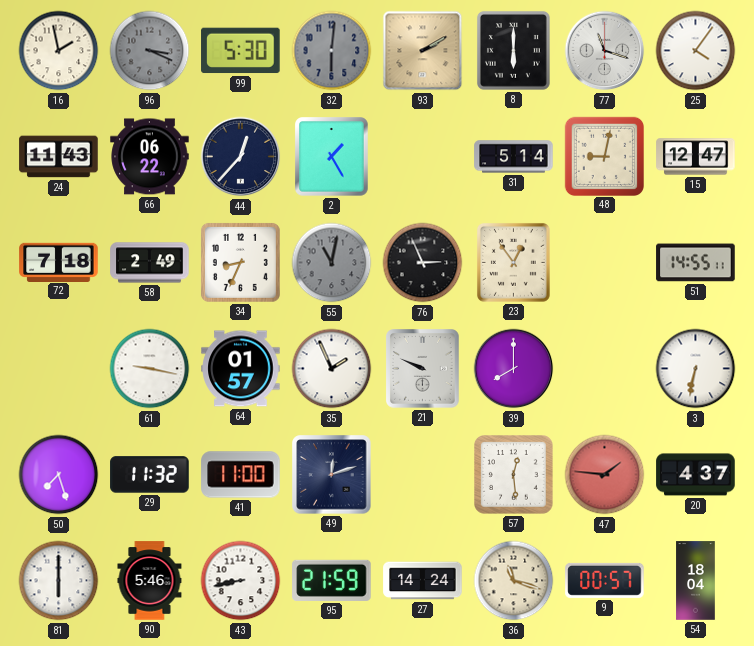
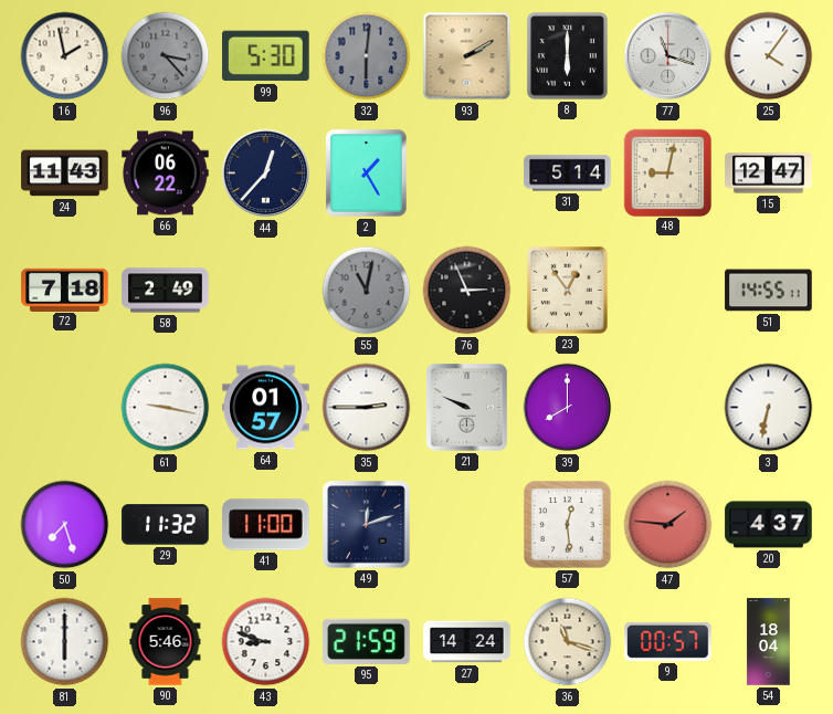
96: 3:19 -> 3:23 (166, 56)
34: 8:34 -> none (240, 262)
35: 1:56 -> 2:45 (367, 408)
43: 8:43 -> 8:48 (266, 642)
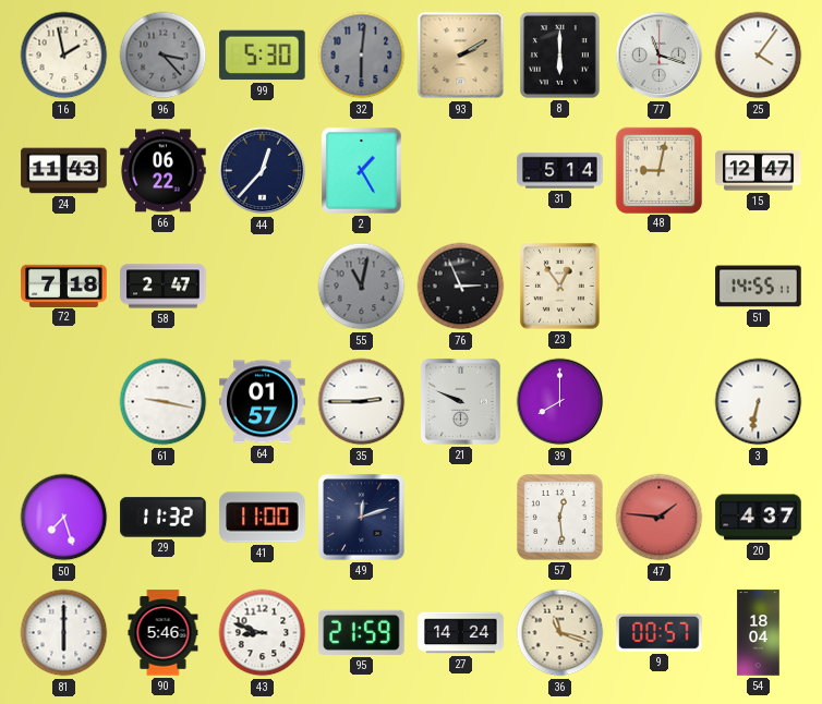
58: 2:49 -> 2:47 (164, 287)
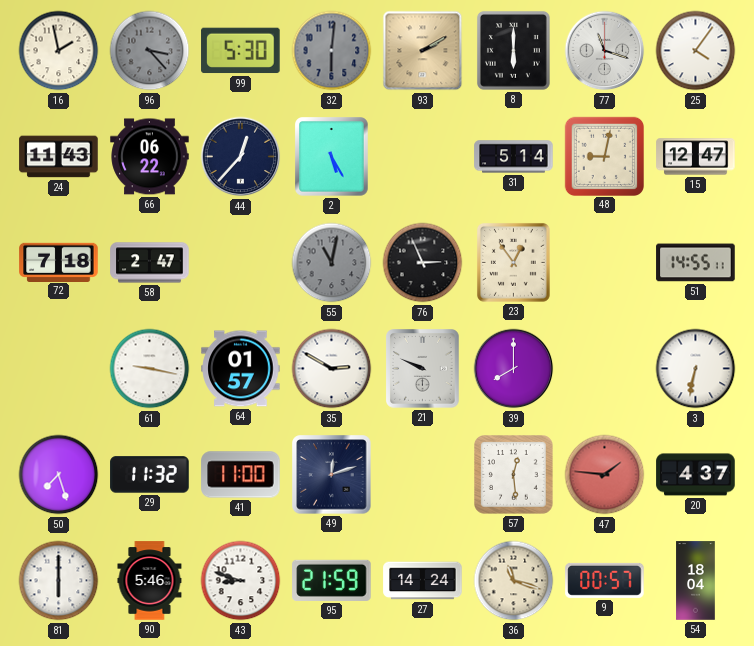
2: 1:25 -> 5:25 (332, 157)
35: 2:45 -> 2:50 (332, 369)
